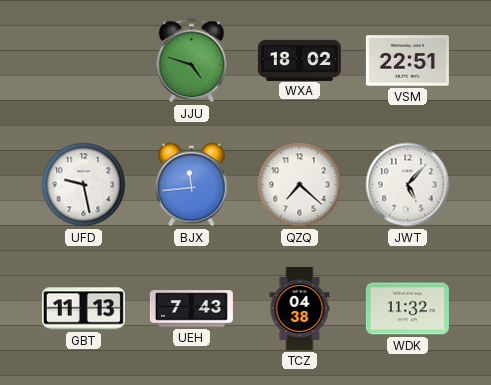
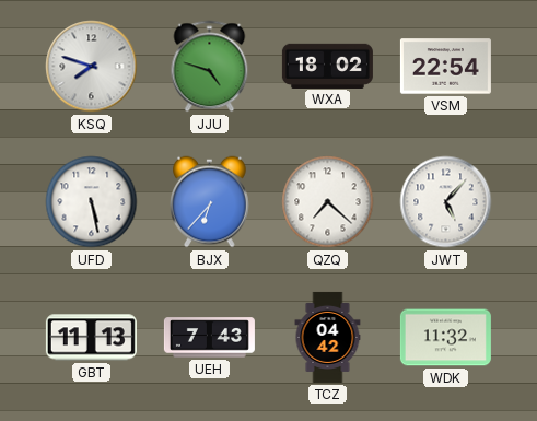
KSQ: none -> 7:48 (92, 67)
VSM: 22:51 -> 22:54 (445, 67)
UFD: 9:28 -> 5:28 (92, 202)
BJX: 11:44 -> 6:37 (210, 202)
TCZ: 04:38 -> 04:42 (328, 337)
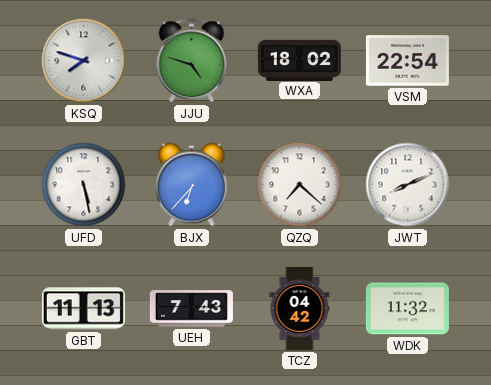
JWT: 5:07 -> 8:11 (408, 185)
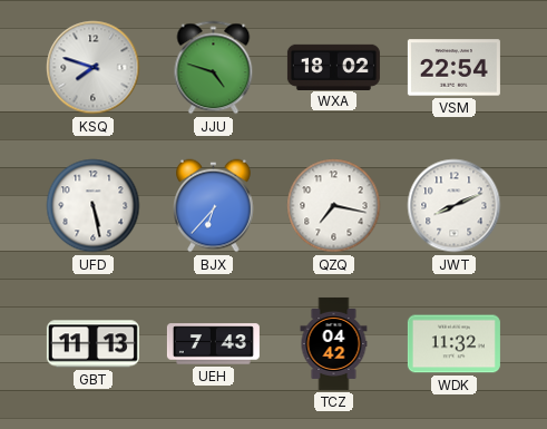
QZQ: 7:22 -> 7:17 (334, 206)
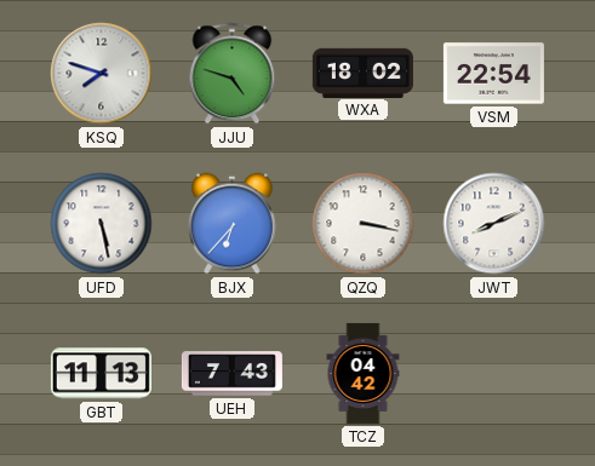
QZQ: 7:17 -> 3:17 (364, 224)
WDK: 11:32 -> none (453, 344)
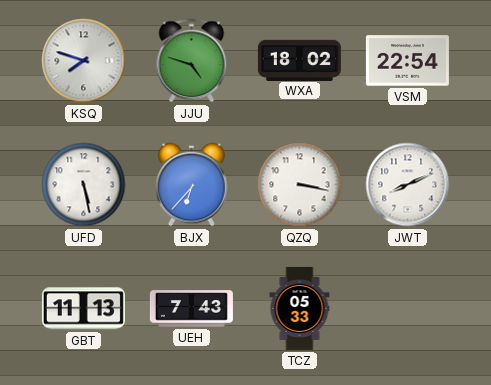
TCZ: 04:42 -> 05:33 (300, 308)
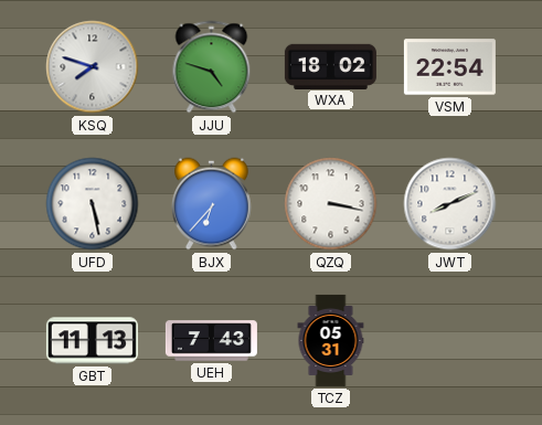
TCZ: 05:33 -> 05:31 (331, 340)
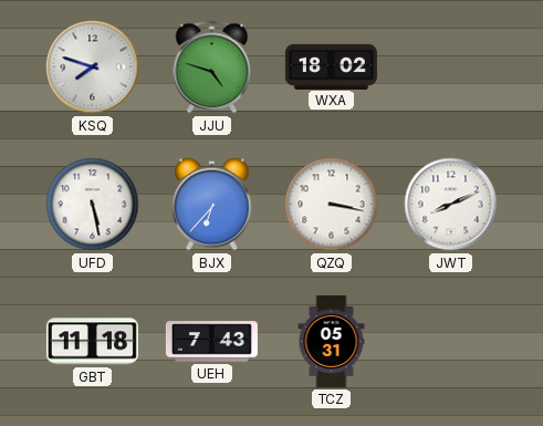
VSM: 22:54 -> none (449, 67)
GBT: 11:13 -> 11:18 (92, 342)
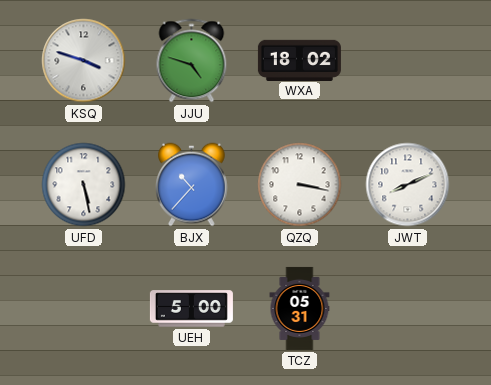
KSQ: 7:48 -> 3:48 (84, 61)
BJX: 6:37 -> 10:37 (192, 185)
GBT: 11:18 -> none (92, 342)
UEH: 7:43 -> 5:00 (191, 309)
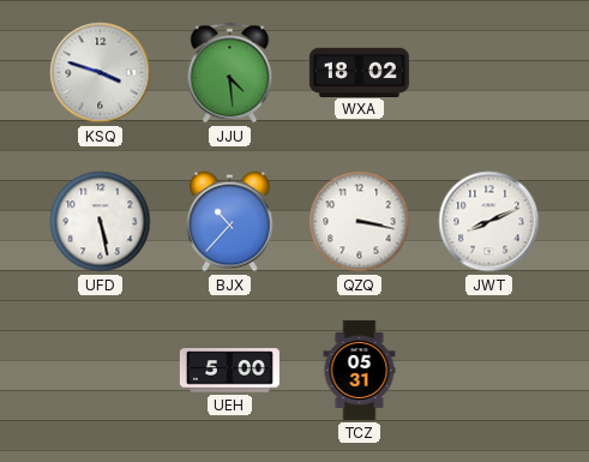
JJU: 4:48 -> 4:29 (230, 73)
